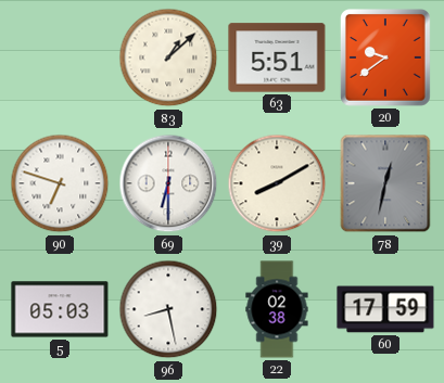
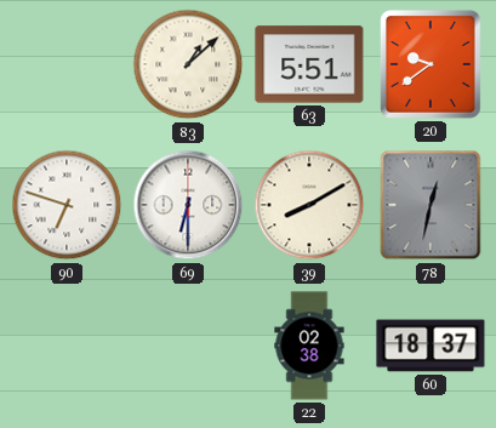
5: 05:03 -> none (60, 309)
96: 8:28 -> none (168, 309)
60: 17:59 -> 18:37 (431, 346)
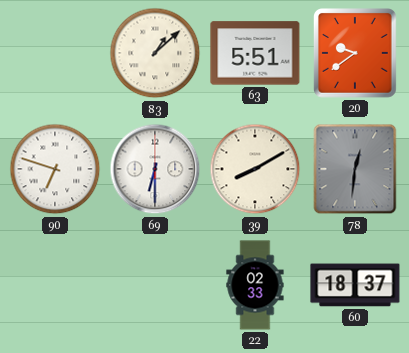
78: 12:32 -> 12:31 (355, 169)
22: 02:38 -> 02:33 (255, 285)
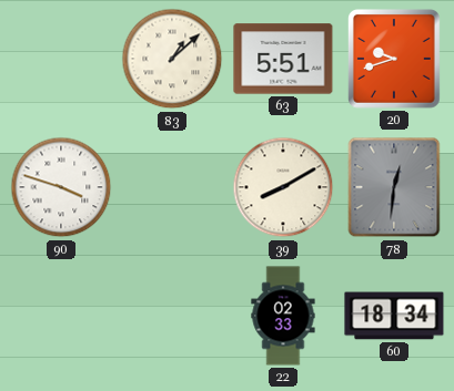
20: 9:39 -> 9:42 (395, 60)
90: 6:48 -> 3:48 (61, 187)
69: 6:30 -> none (155, 169)
60: 18:37 -> 18:34 (394, 316)
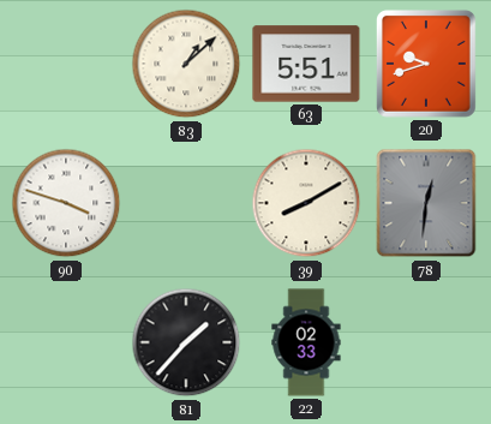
81: none -> 1:37 (186, 342)
60: 18:34 -> none (394, 316)
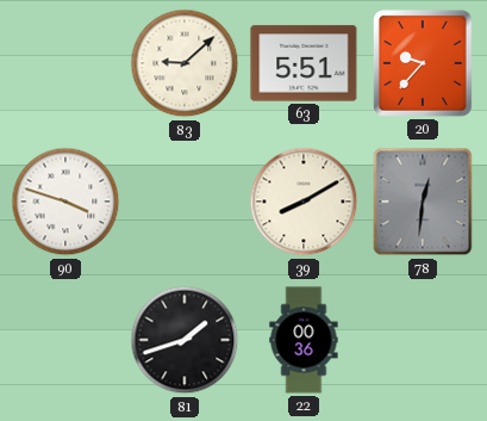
83: 1:08 -> 9:08 (185, 63)
20: 9:42 -> 9:37 (424, 64)
81: 1:37 -> 1:42 (185, 340)
22: 02:33 -> 00:36 (304, 340)
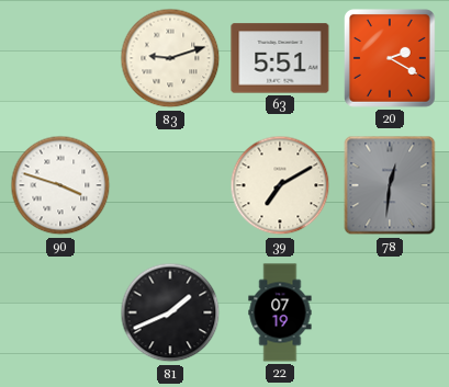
83: 9:08 -> 9:12 (170, 58)
20: 9:37 -> 2:20 (391, 59)
39: 8:10 -> 7:10 (280, 185)
81: 1:42 -> 1:41 (170, 312)
22: 00:36 -> 07:19 (280, 312)
